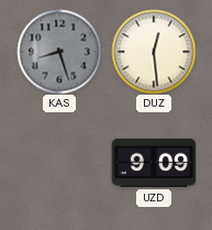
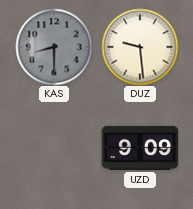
KAS: 8:27 -> 8:30 (54, 47)
DUZ: 12:29 -> 9:29 (140, 47)
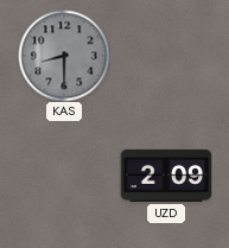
DUZ: 9:29 -> none (140, 47)
UZD: 9:09 -> 2:09 (166, 176)
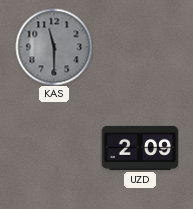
KAS: 8:30 -> 11:30 (54, 47)
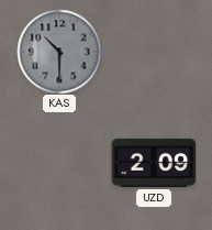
KAS: 11:30 -> 10:30 (59, 52)
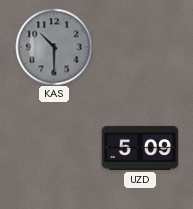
UZD: 2:09 -> 5:09 (140, 148)
